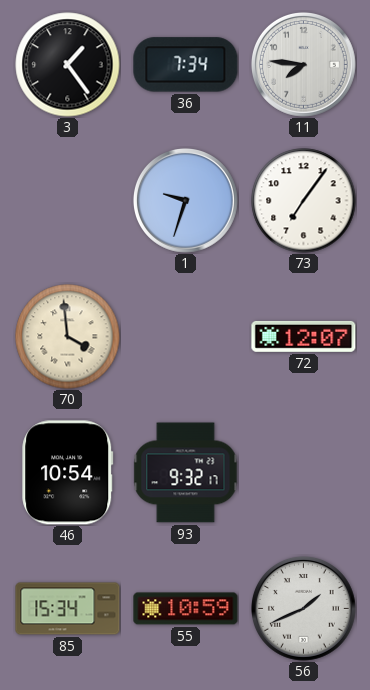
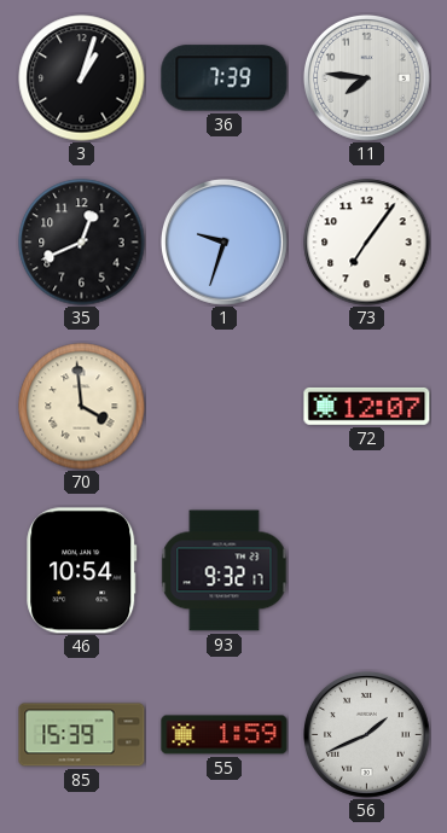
3: 1:24 -> 1:03 (82, 78)
36: 7:34 -> 7:39 (225, 78)
35: none -> 12:41 (82, 243)
85: 15:34 -> 15:39 (82, 735)
55: 10:59 -> 1:59 (225, 735)
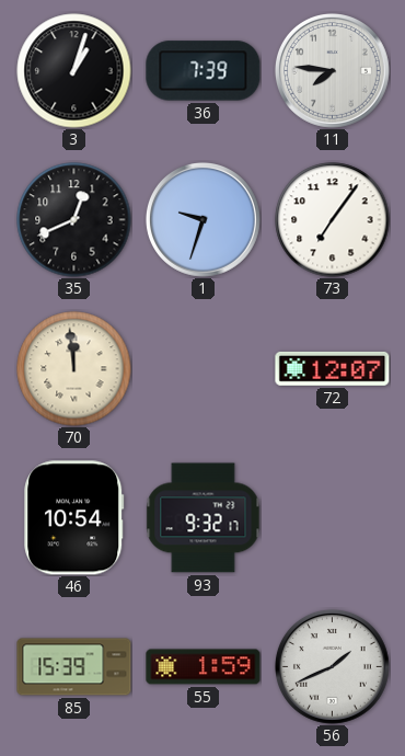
70: 3:59 -> 11:59 (74, 369)
